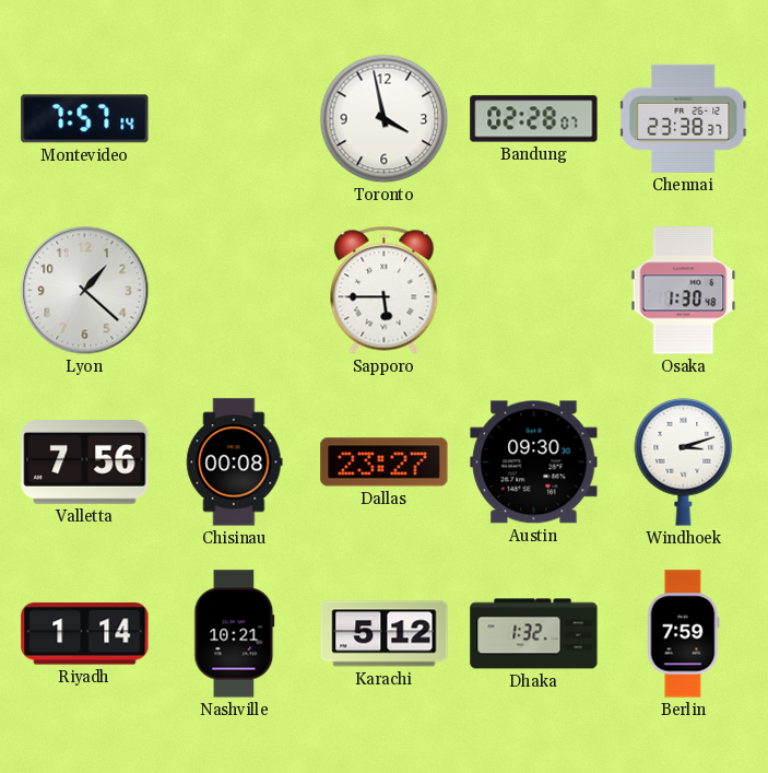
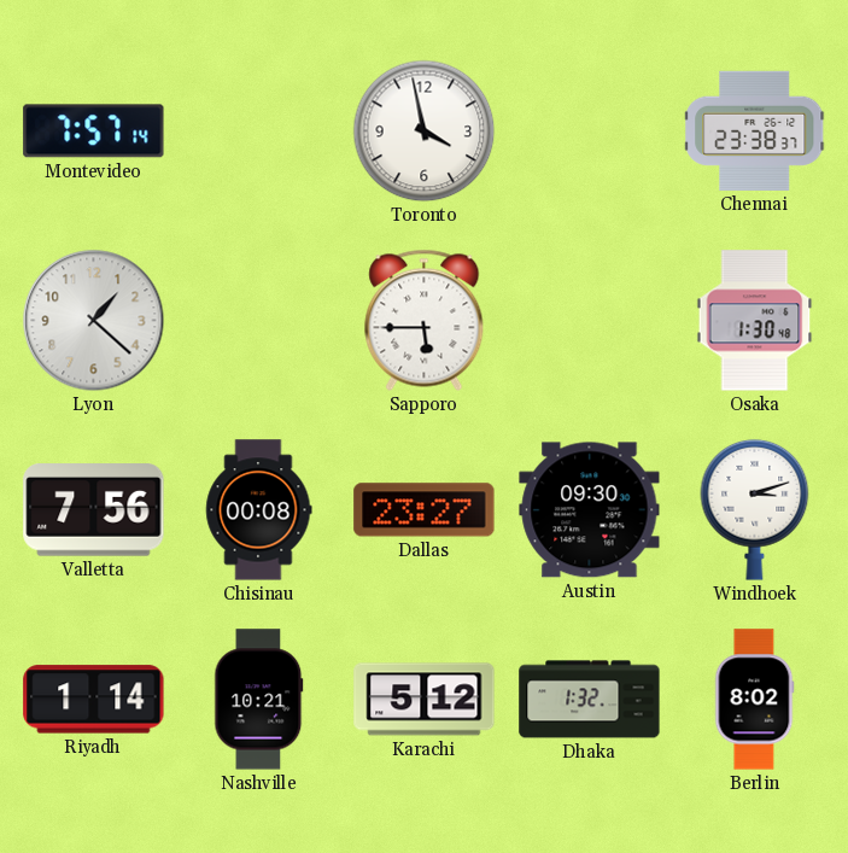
Bandung: 02:28 -> none (534, 119)
Berlin: 7:59 -> 8:02 (754, 700)
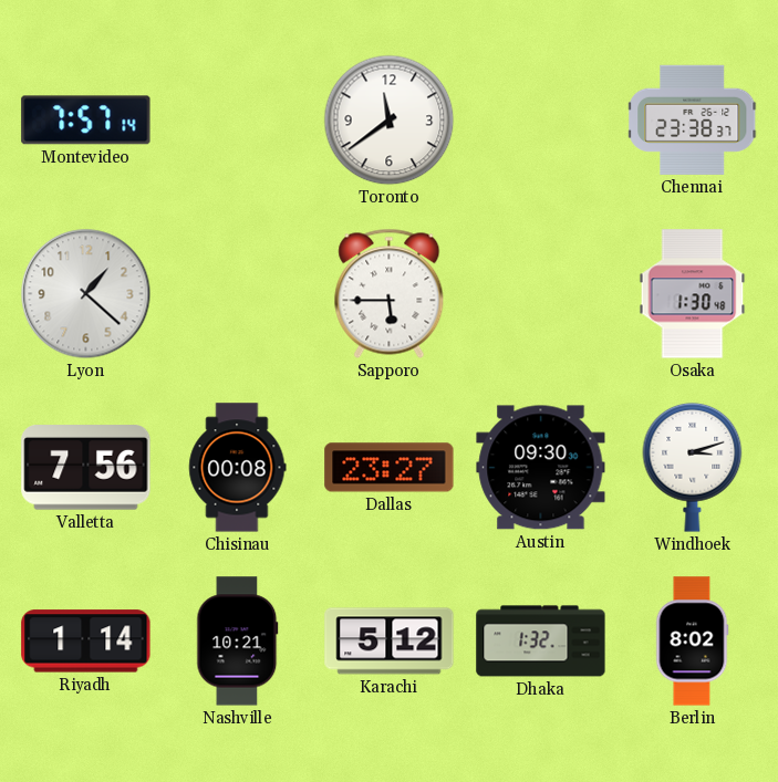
Toronto: 3:58 -> 11:39 (390, 121)
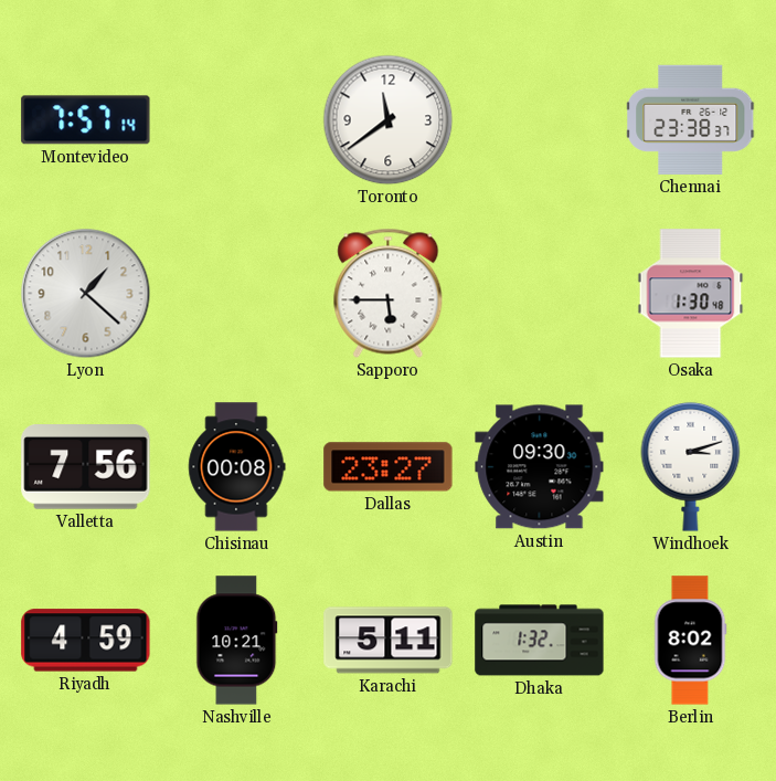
Riyadh: 1:14 -> 4:59 (86, 641)
Karachi: 5:12 -> 5:11 (389, 641)
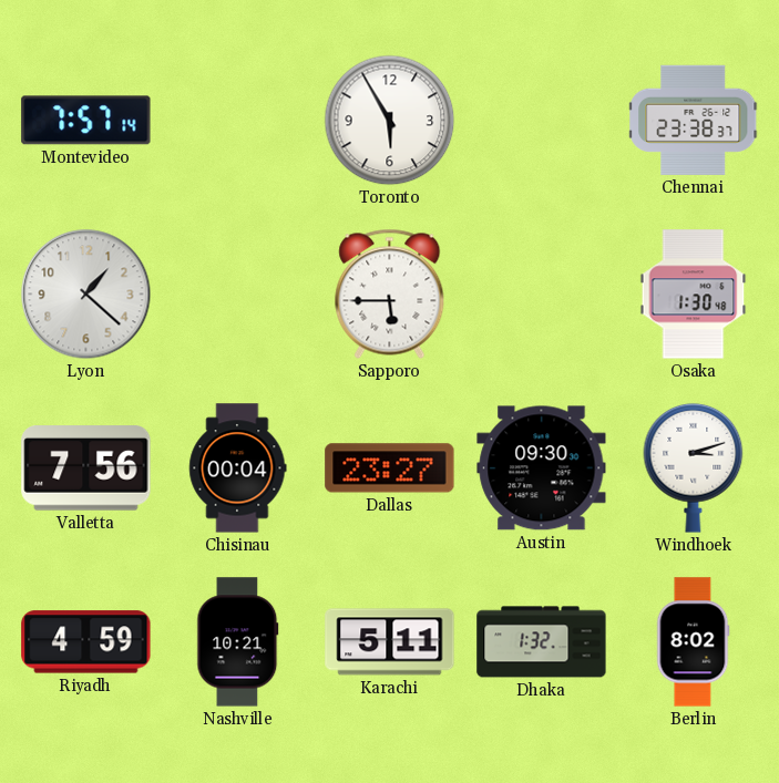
Toronto: 11:39 -> 5:55 (390, 121)
Chisinau: 00:08 -> 00:04 (238, 468)
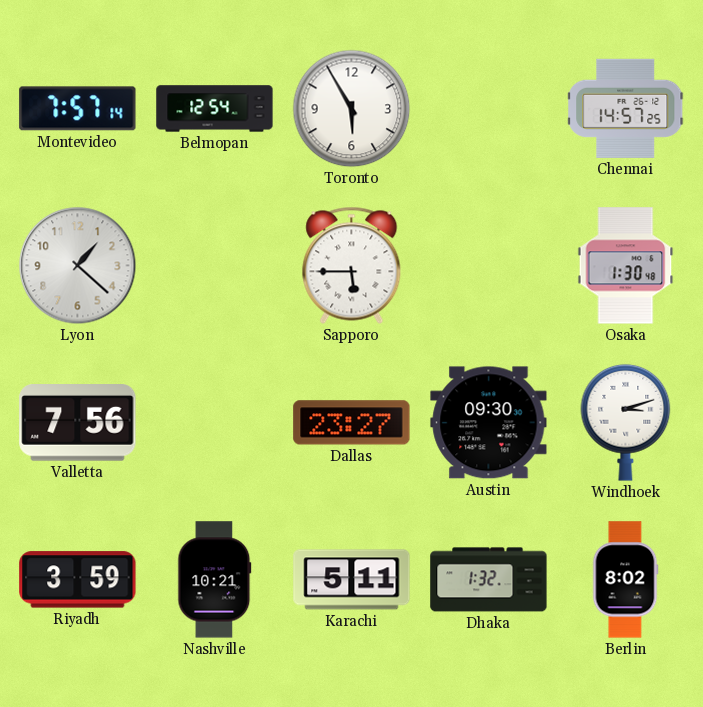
Belmopan: none -> 12:54 (215, 109)
Chennai: 23:38 -> 14:57 (626, 108)
Chisinau: 00:04 -> none (238, 468)
Riyadh: 4:59 -> 3:59 (78, 580)
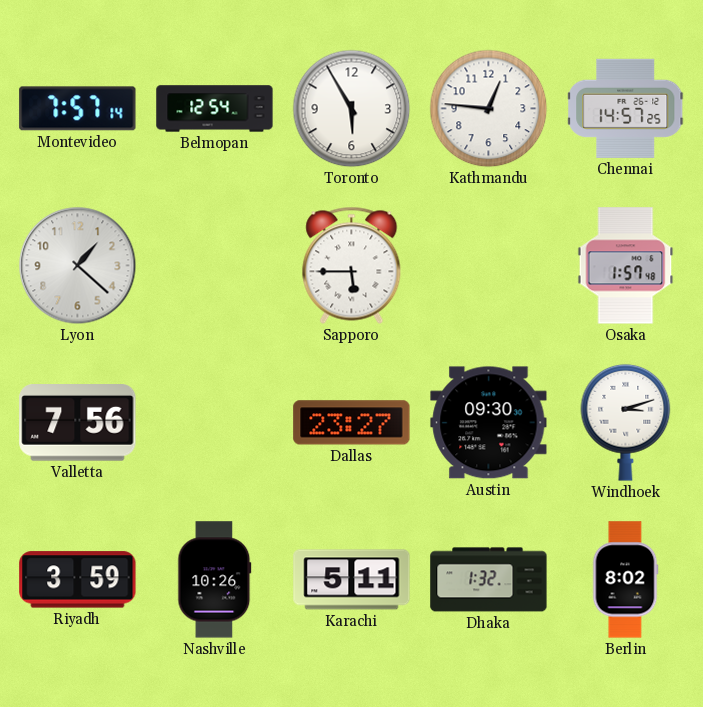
Kathmandu: none -> 12:46 (489, 109)
Osaka: 1:30 -> 1:57 (626, 266)
Nashville: 10:21 -> 10:26 (215, 580)
